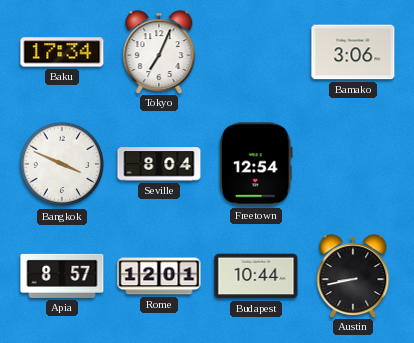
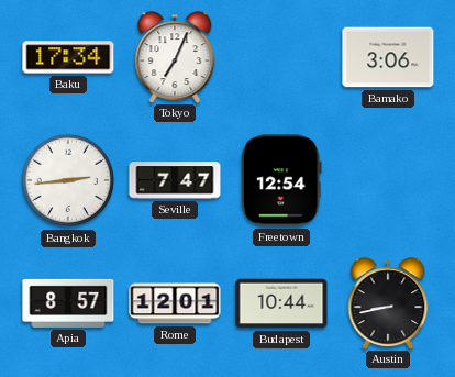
Bangkok: 3:49 -> 2:44 (68, 180)
Seville: 8:04 -> 7:47 (175, 180)
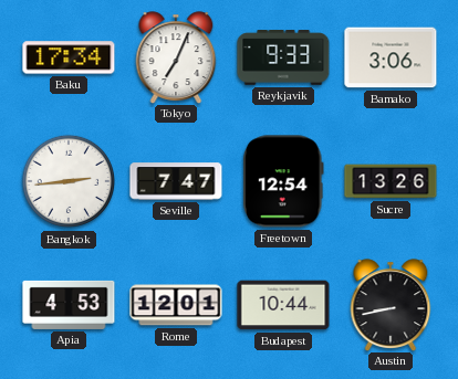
Reykjavik: none -> 9:33 (283, 59)
Sucre: none -> 13:26 (391, 181)
Apia: 8:57 -> 4:53 (69, 305)
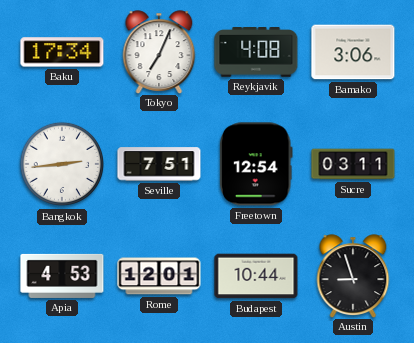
Reykjavik: 9:33 -> 4:08 (256, 53)
Seville: 7:47 -> 7:51 (159, 164)
Sucre: 13:26 -> 03:11 (353, 164)
Austin: 8:43 -> 8:57 (353, 276)
